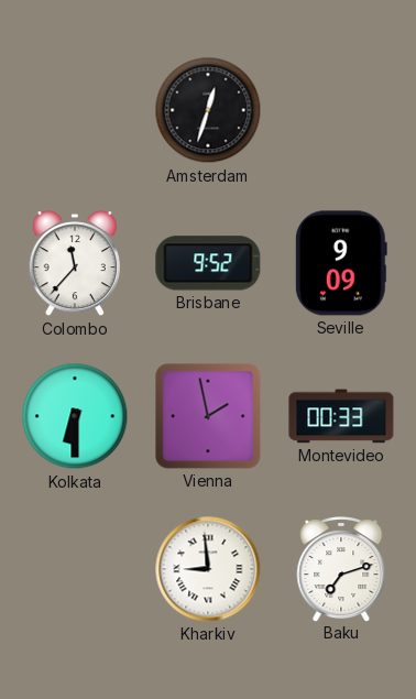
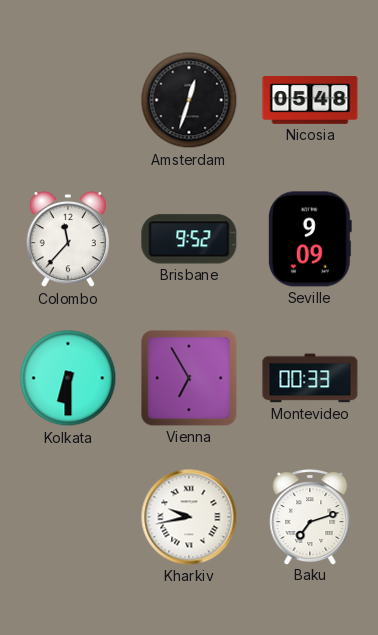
Nicosia: none -> 05:48 (310, 101)
Vienna: 1:58 -> 6:55 (189, 378)
Kharkiv: 8:59 -> 9:43 (189, 517)
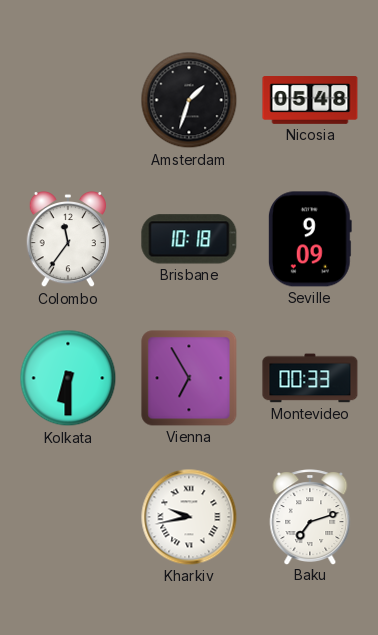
Amsterdam: 12:33 -> 1:33 (189, 100)
Colombo: 11:37 -> 11:36 (67, 239)
Brisbane: 9:52 -> 10:18 (189, 239)
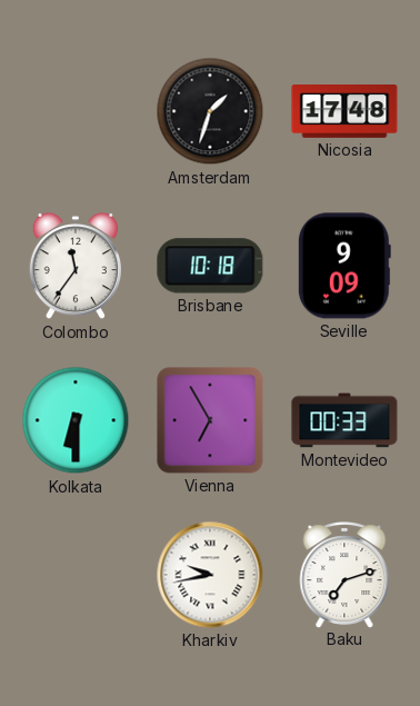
Nicosia: 05:48 -> 17:48 (344, 112)
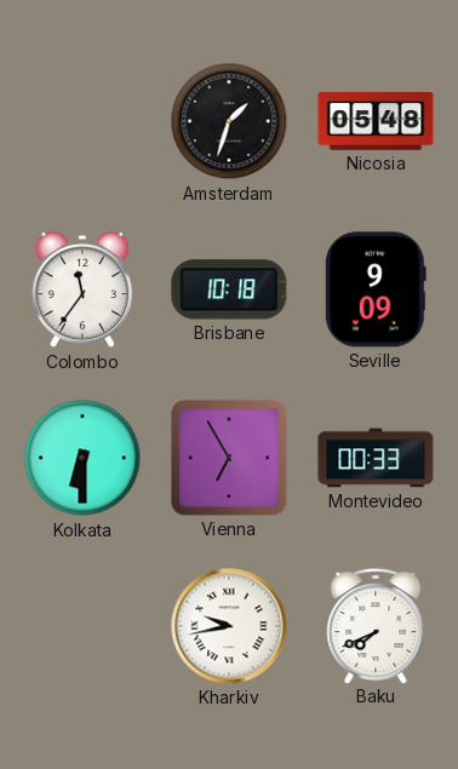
Nicosia: 17:48 -> 05:48 (376, 122)
Baku: 7:12 -> 7:41 (376, 626)
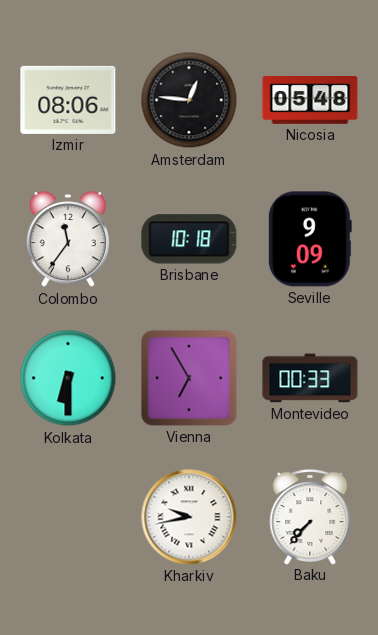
Izmir: none -> 08:06 (68, 100)
Amsterdam: 1:33 -> 12:46 (189, 100)
Baku: 7:41 -> 7:37 (310, 517)
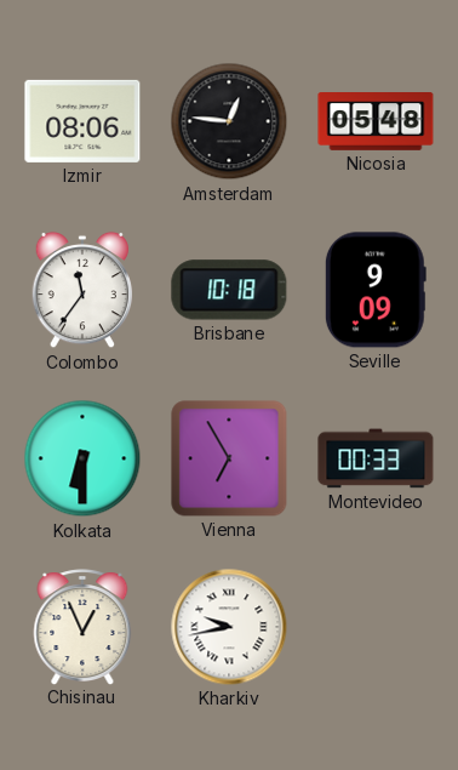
Chisinau: none -> 12:56 (82, 627)
Baku: 7:37 -> none (310, 517)
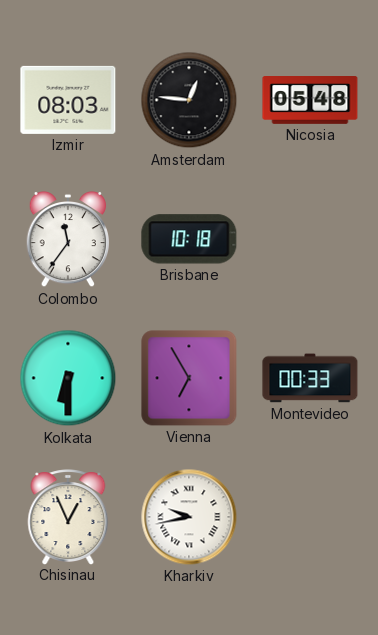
Izmir: 08:06 -> 08:03 (68, 100)
Seville: 9:09 -> none (376, 290)
